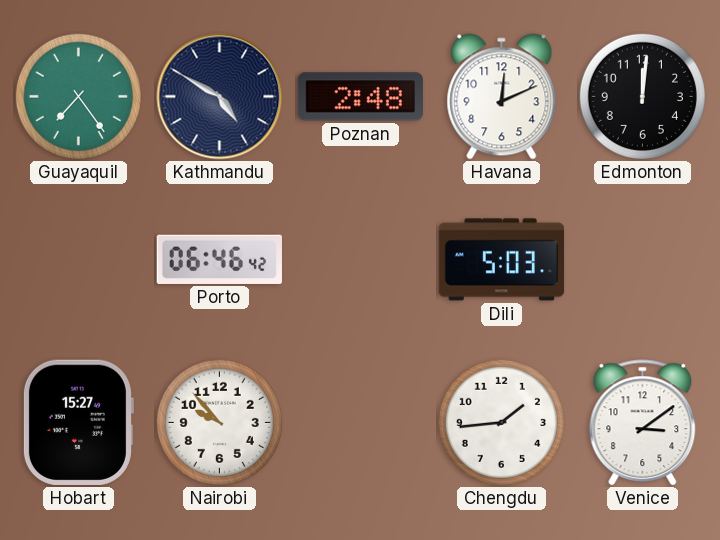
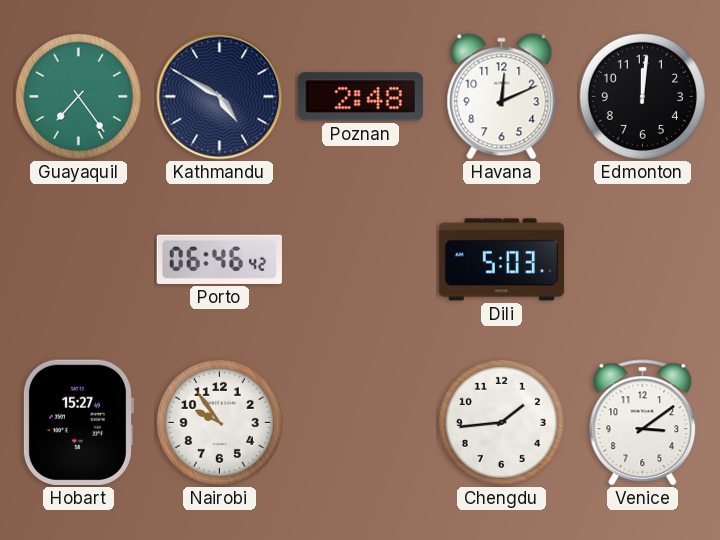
Nairobi: 9:53 -> 9:54 (219, 422)
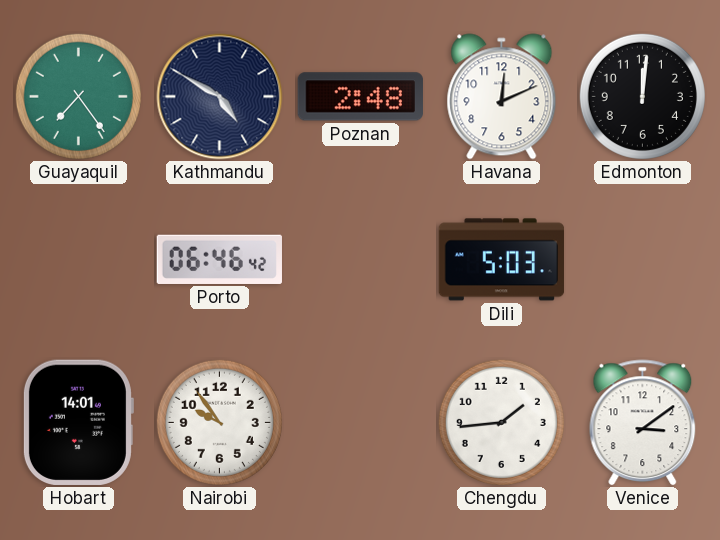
Hobart: 15:27 -> 14:01 (78, 422)
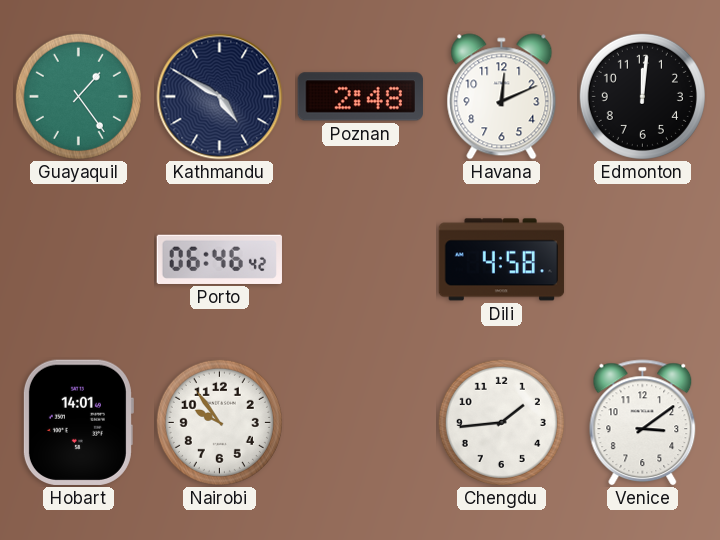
Guayaquil: 7:24 -> 1:24 (78, 96)
Dili: 5:03 -> 4:58 (502, 260)
